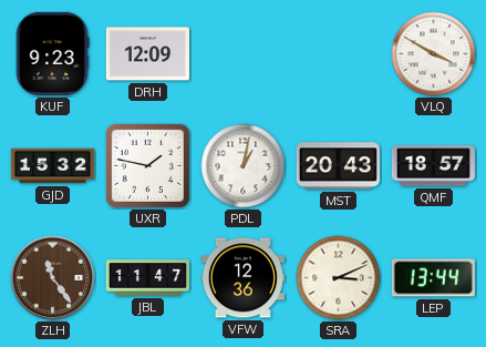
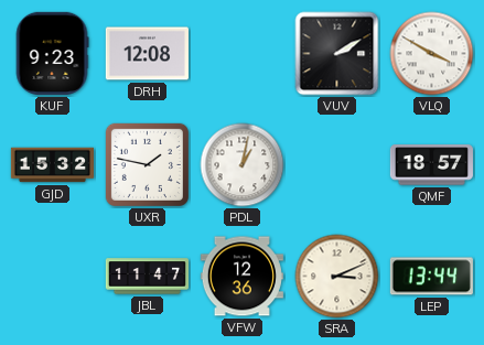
DRH: 12:09 -> 12:08 (147, 54)
VUV: none -> 2:10 (337, 54)
MST: 20:43 -> none (338, 166)
ZLH: 11:24 -> none (53, 278)
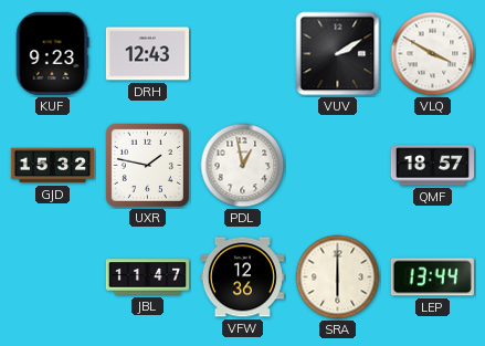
DRH: 12:08 -> 12:43 (147, 54)
PDL: 1:02 -> 12:58 (243, 166)
SRA: 3:11 -> 6:00 (338, 277)
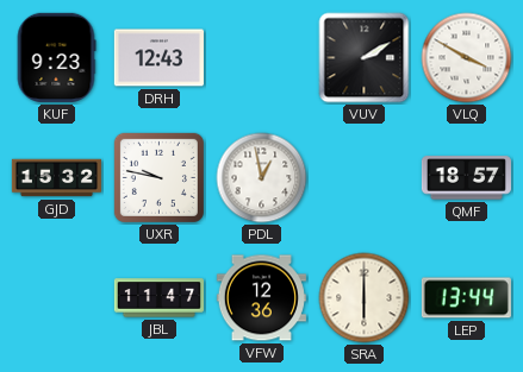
UXR: 1:47 -> 9:47 (158, 177)
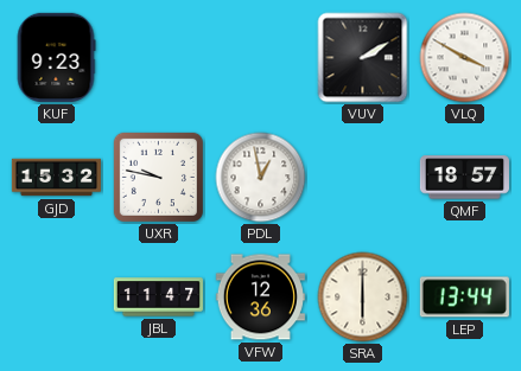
DRH: 12:43 -> none (158, 58)
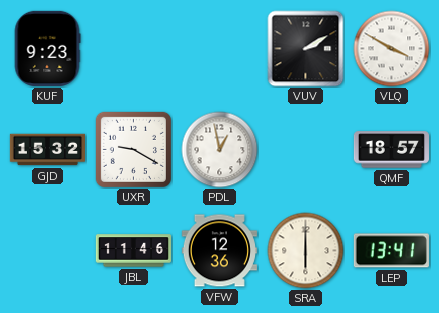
UXR: 9:47 -> 9:20 (133, 149)
JBL: 11:47 -> 11:46 (133, 251)
LEP: 13:44 -> 13:41 (391, 251)
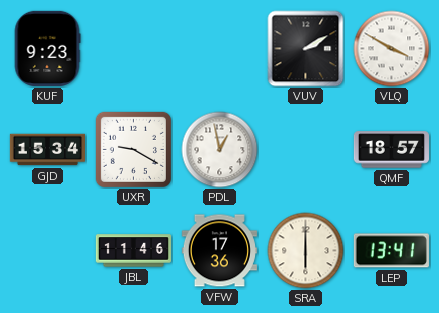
GJD: 15:32 -> 15:34 (47, 150)
VFW: 12:36 -> 17:36 (219, 251)
